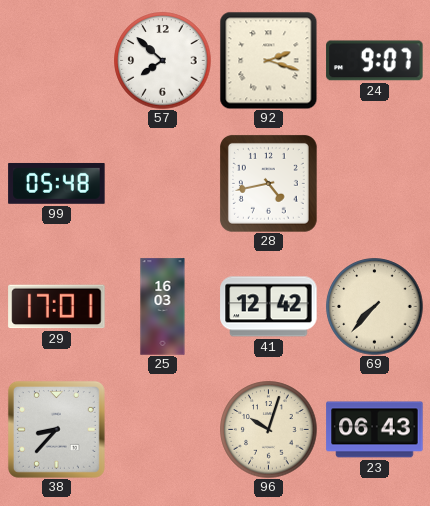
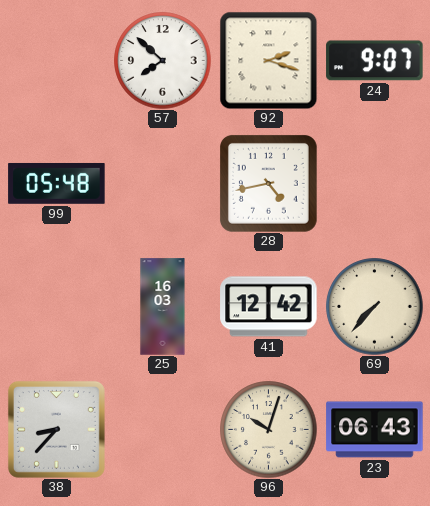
29: 17:01 -> none (57, 307)
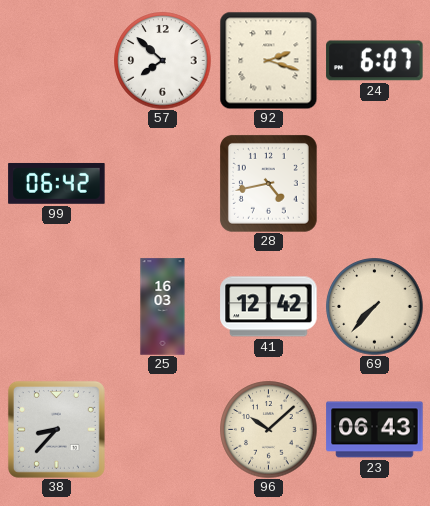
24: 9:07 -> 6:07 (375, 61)
99: 05:48 -> 06:42 (57, 184)
96: 10:03 -> 10:08 (269, 430)
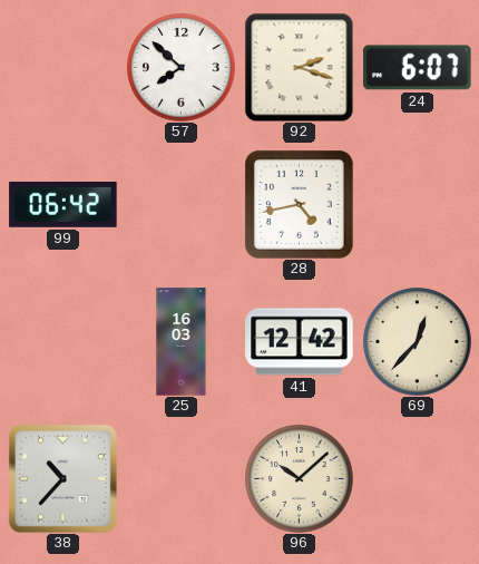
69: 7:37 -> 12:37 (418, 342)
38: 8:37 -> 10:37 (62, 478)
23: 06:43 -> none (375, 430)
